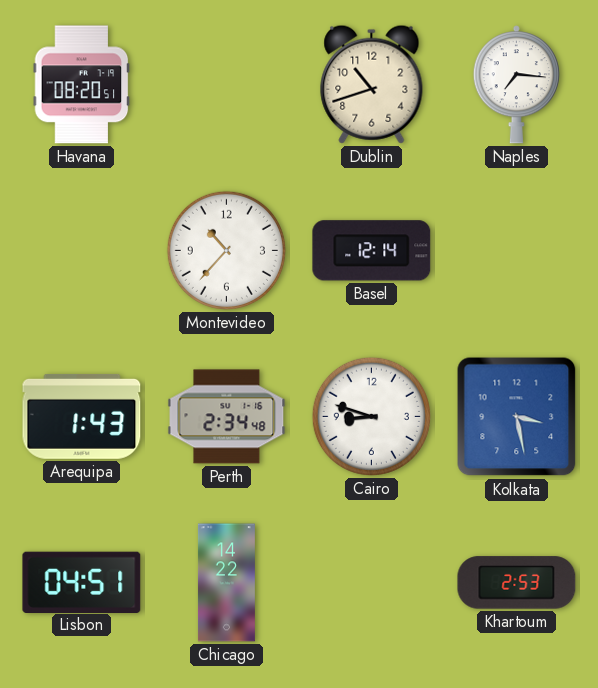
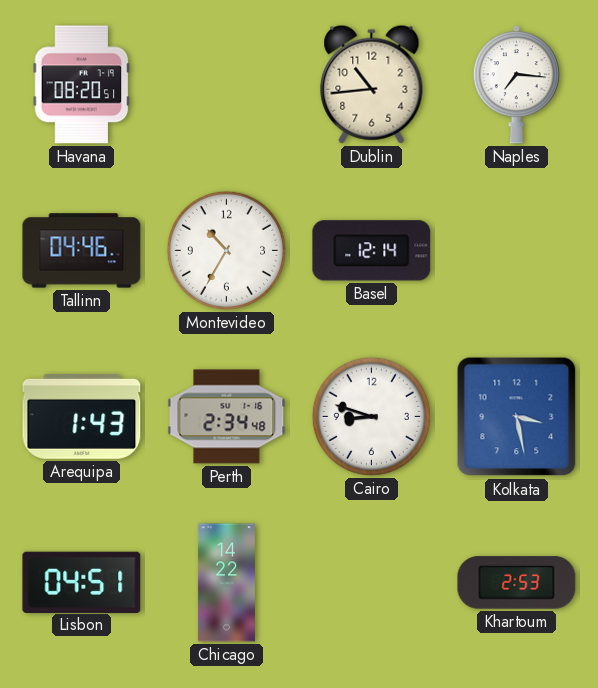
Dublin: 10:42 -> 10:44 (372, 84)
Tallinn: none -> 04:46 (82, 251)
Montevideo: 10:37 -> 10:35 (226, 250)
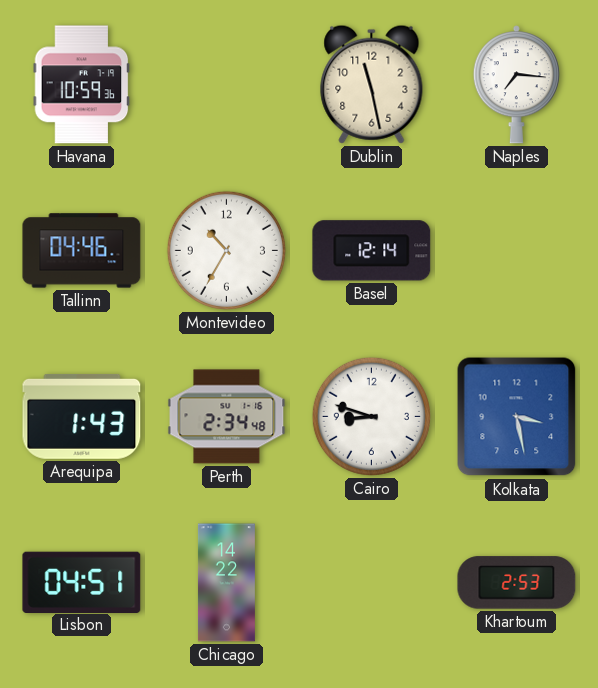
Havana: 08:20 -> 10:59 (82, 85)
Dublin: 10:44 -> 11:28 (372, 84)
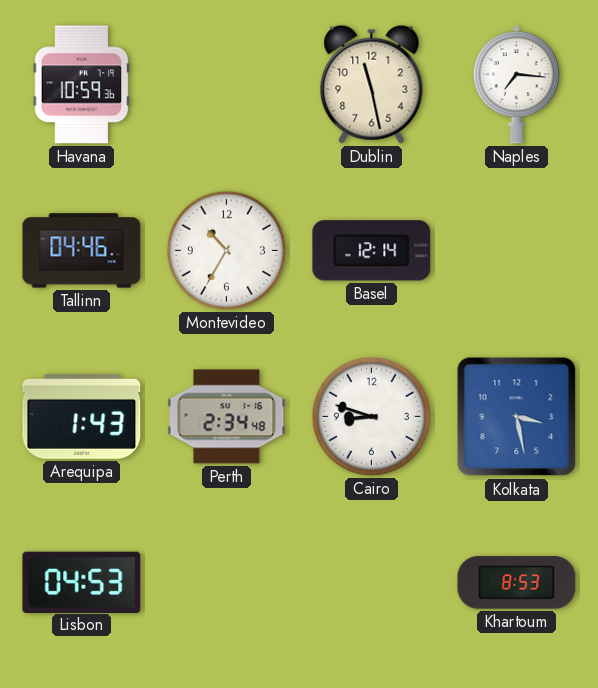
Lisbon: 04:51 -> 04:53 (82, 582)
Chicago: 14:22 -> none (226, 583)
Khartoum: 2:53 -> 8:53 (517, 583)
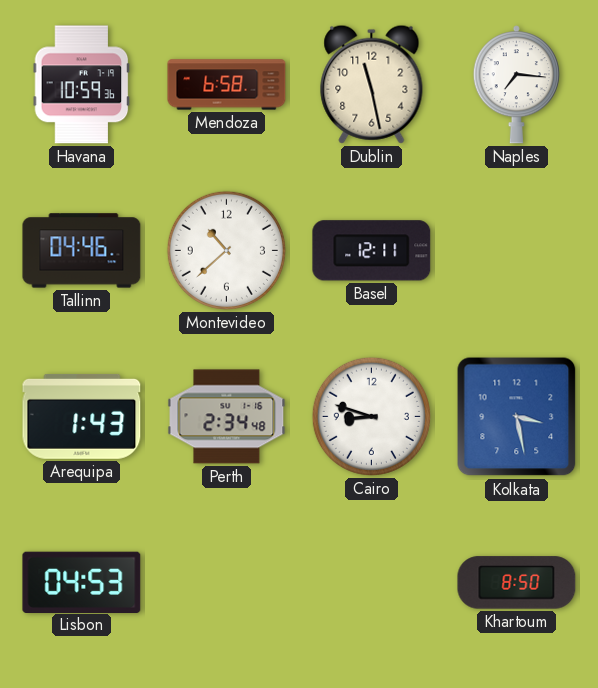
Mendoza: none -> 6:58 (227, 85)
Montevideo: 10:35 -> 10:38 (226, 250)
Basel: 12:14 -> 12:11 (372, 251)
Khartoum: 8:53 -> 8:50 (517, 583)
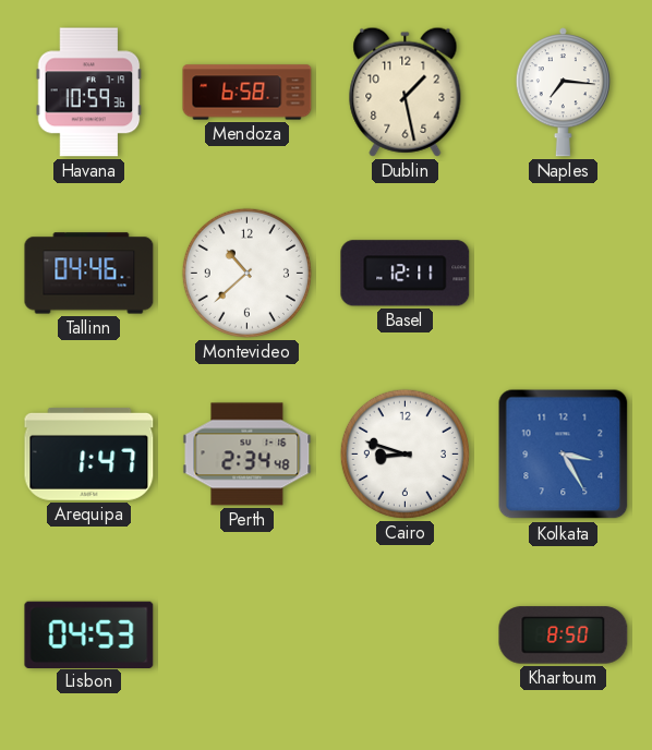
Dublin: 11:28 -> 1:28 (406, 92)
Arequipa: 1:43 -> 1:47 (89, 455)
Kolkata: 3:28 -> 3:25 (564, 455)
